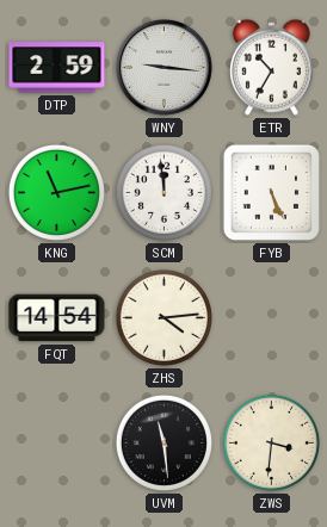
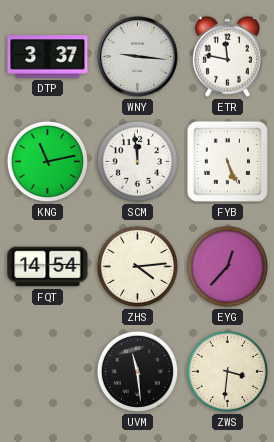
DTP: 2:59 -> 3:37 (48, 57)
ETR: 10:35 -> 11:47 (227, 56)
EYG: none -> 12:37 (227, 266)
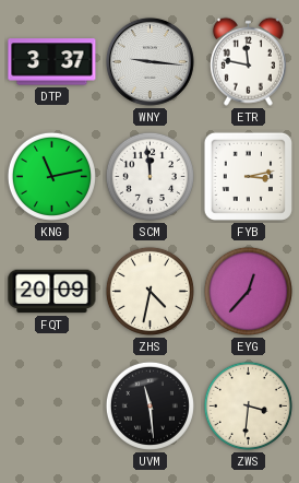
FYB: 5:26 -> 3:13 (248, 176)
FQT: 14:54 -> 20:09 (52, 292)
ZHS: 4:14 -> 4:32 (149, 291)
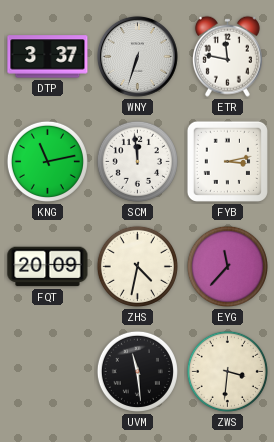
WNY: 9:16 -> 6:33 (137, 56)
EYG: 12:37 -> 11:37 (227, 266)
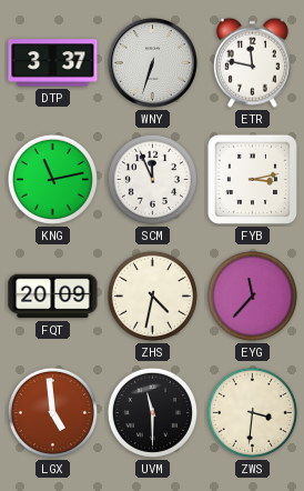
SCM: 11:59 -> 11:56 (152, 179)
LGX: none -> 4:59 (52, 412)
UVM: 11:29 -> 11:30 (152, 412)
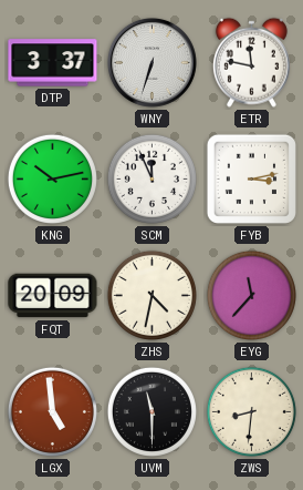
KNG: 11:13 -> 10:13 (52, 178)
ZWS: 3:31 -> 8:31 (251, 411)
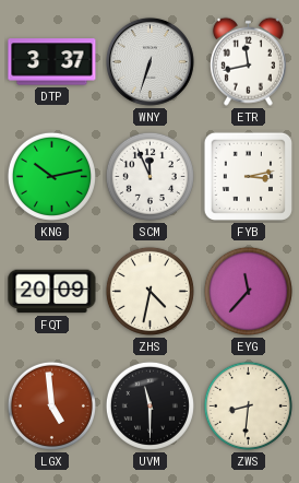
ETR: 11:47 -> 11:43 (248, 61)
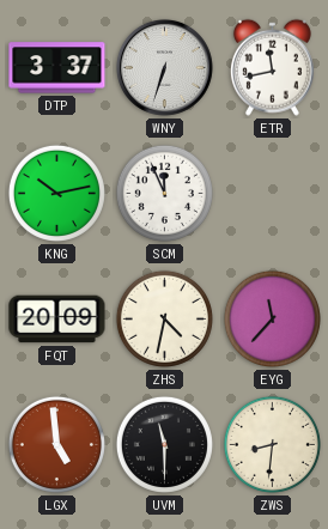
FYB: 3:13 -> none (248, 176)
